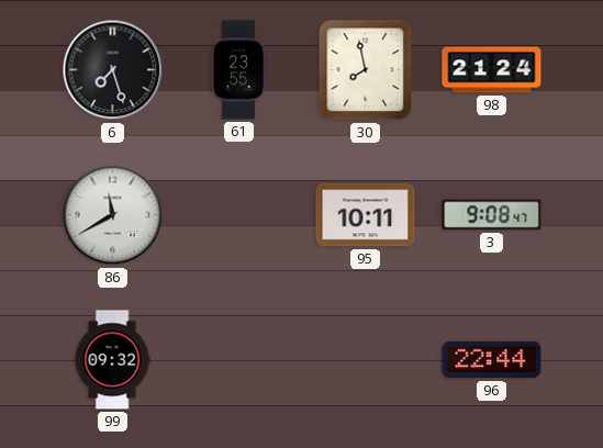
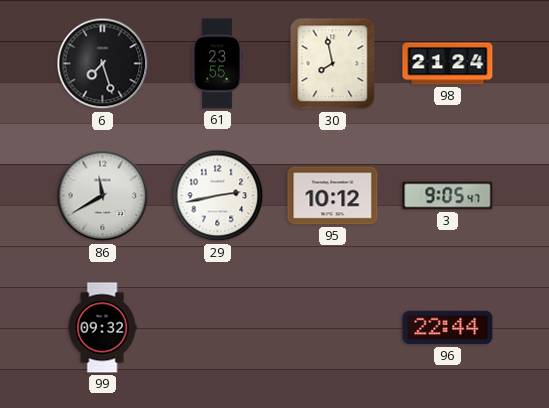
29: none -> 2:43 (218, 196)
95: 10:11 -> 10:12 (333, 196)
3: 9:08 -> 9:05 (448, 196)
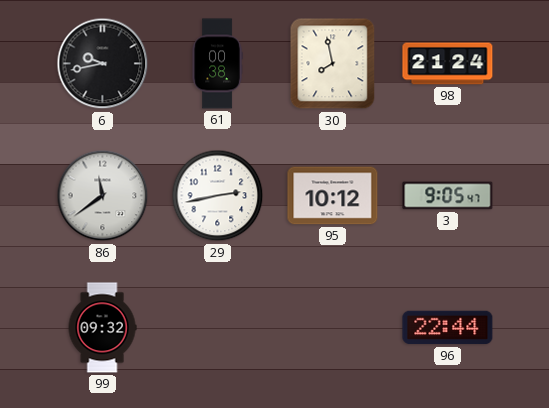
6: 7:27 -> 9:43 (103, 64)
61: 23:55 -> 00:38 (217, 64)
86: 11:40 -> 11:39 (103, 196)
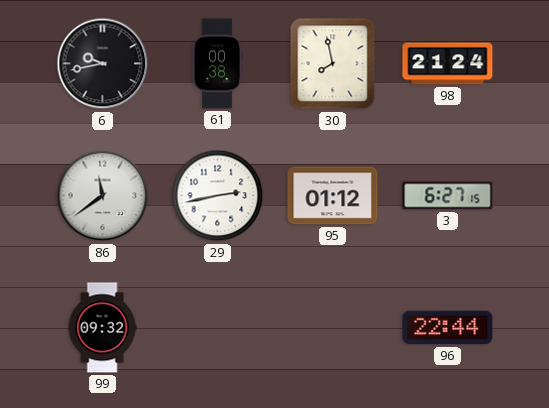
95: 10:12 -> 01:12 (333, 196)
3: 9:05 -> 6:27 (448, 196)
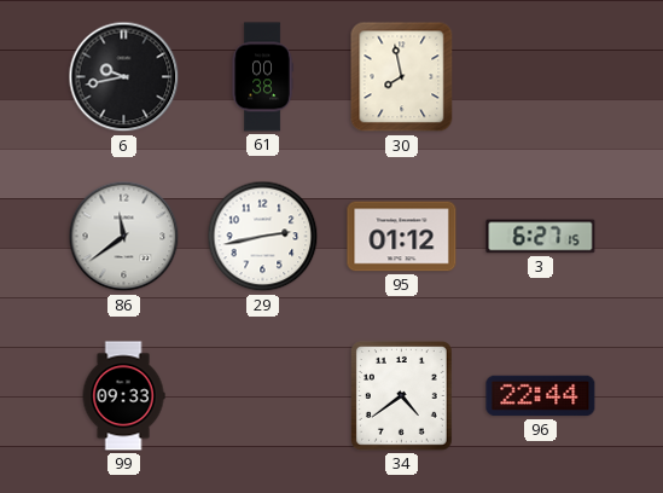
98: 21:24 -> none (448, 64)
99: 09:32 -> 09:33 (123, 396)
34: none -> 4:39 (402, 396)
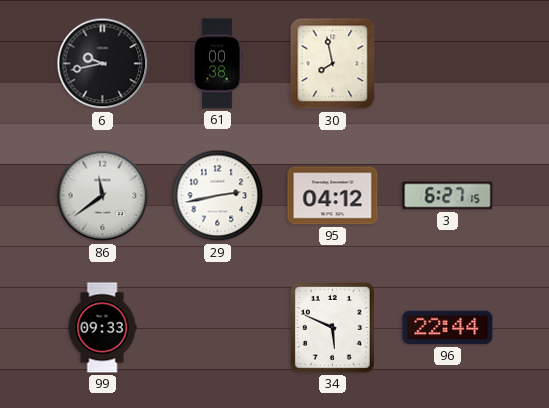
95: 01:12 -> 04:12 (333, 196)
34: 4:39 -> 5:49 (333, 328)
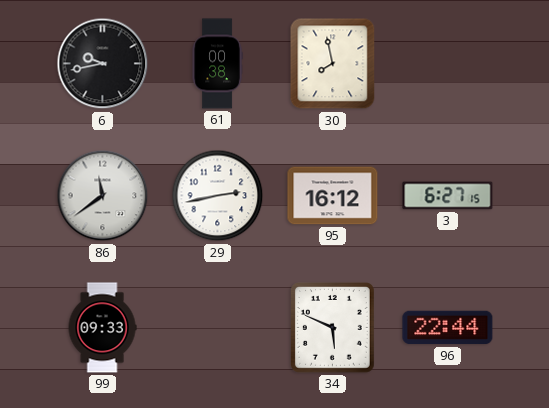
95: 04:12 -> 16:12 (333, 196)
